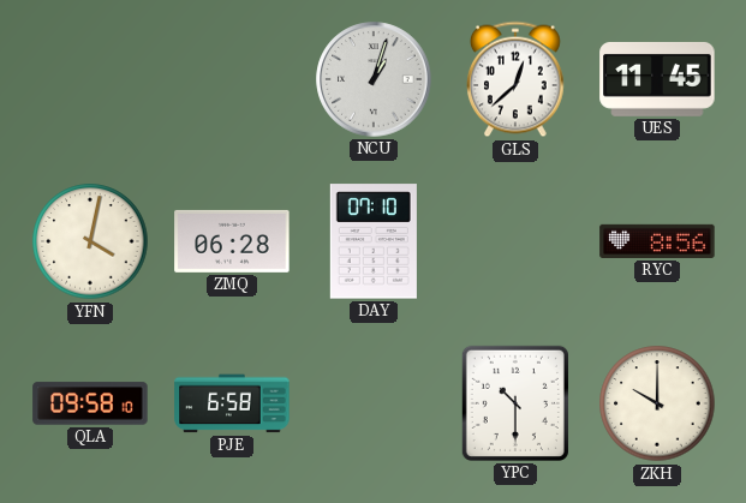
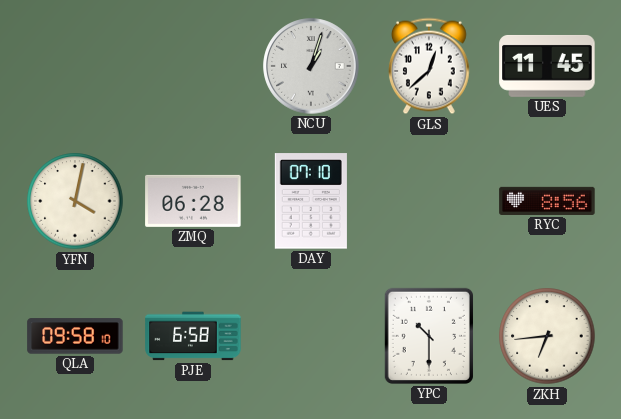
ZKH: 10:00 -> 6:44 (547, 336)
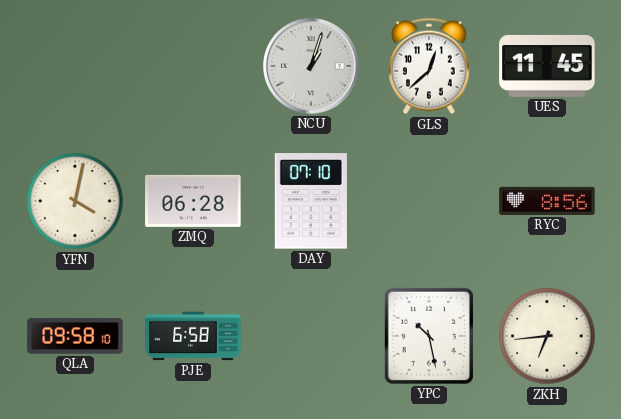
YPC: 10:30 -> 10:28 (429, 336)
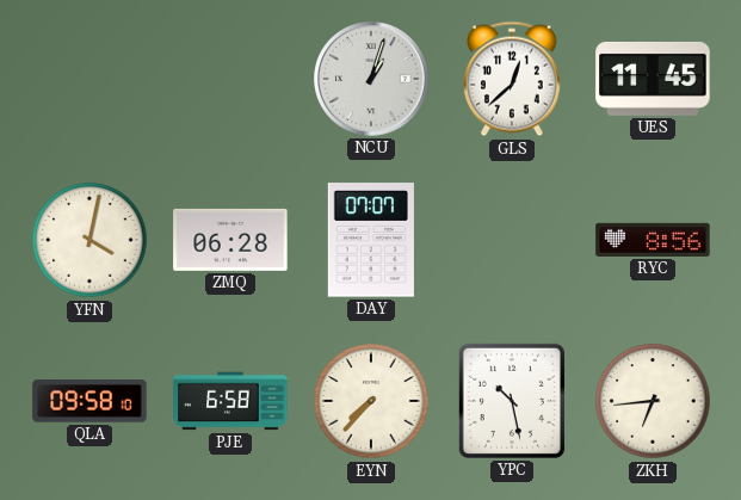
DAY: 07:10 -> 07:07 (371, 240)
EYN: none -> 7:37 (371, 401)
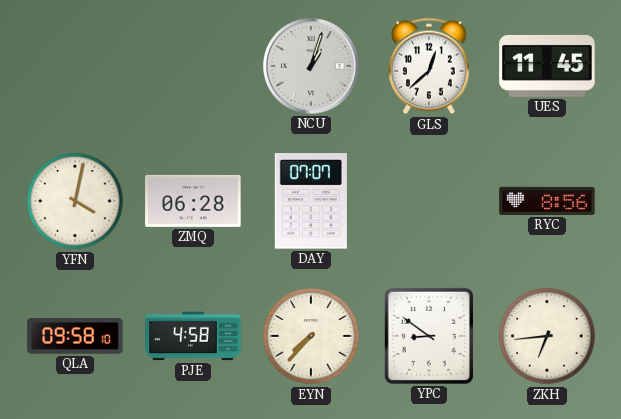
PJE: 6:58 -> 4:58 (193, 336)
YPC: 10:28 -> 8:51 (429, 336)
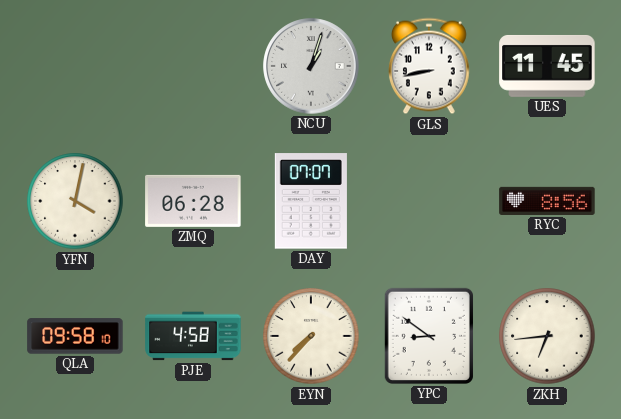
GLS: 12:38 -> 8:43 (429, 66)
